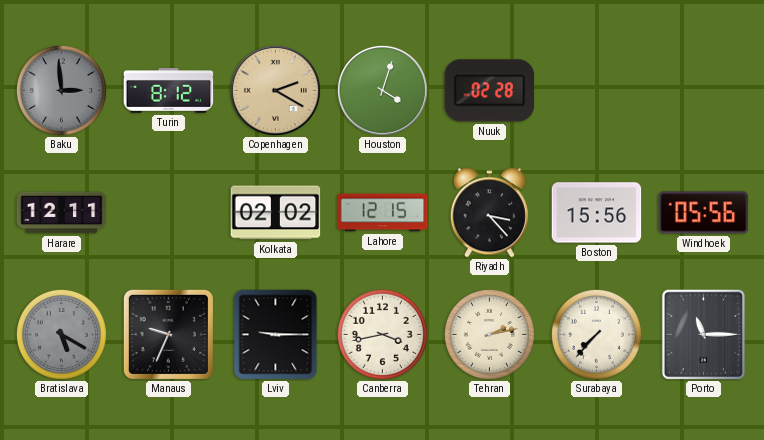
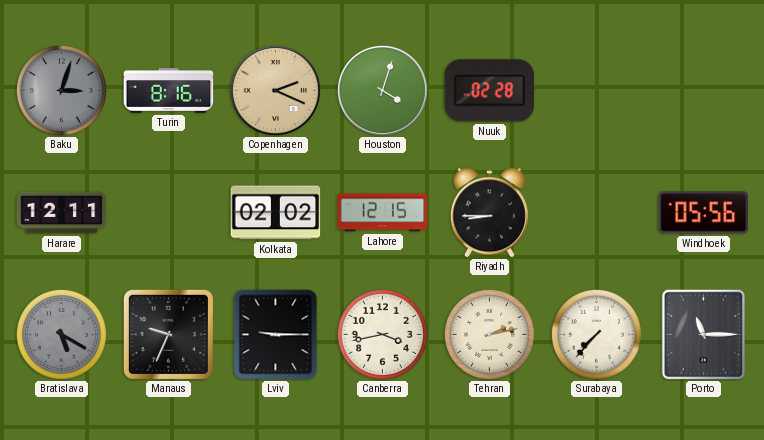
Baku: 2:59 -> 3:03 (61, 90)
Turin: 8:12 -> 8:16 (169, 91)
Copenhagen: 2:20 -> 2:19 (275, 90)
Riyadh: 3:23 -> 8:45 (489, 213)
Boston: 15:56 -> none (597, 213)
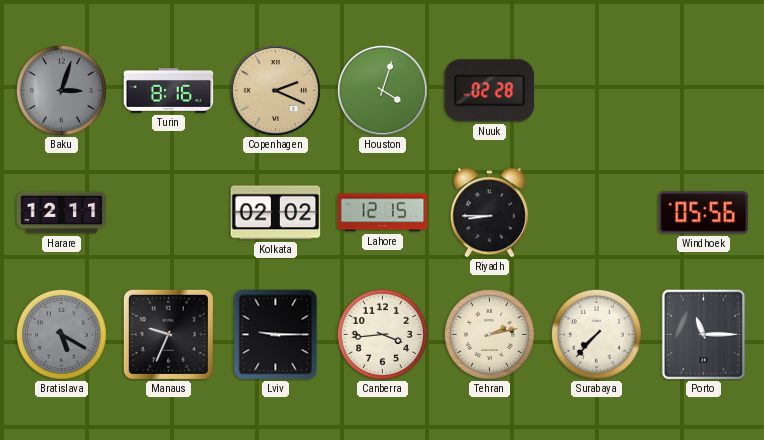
Canberra: 3:43 -> 3:44 (382, 334)
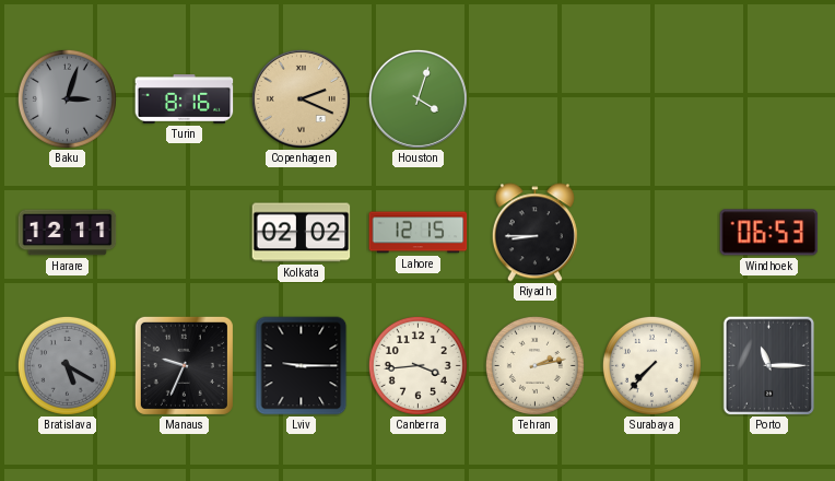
Nuuk: 02:28 -> none (490, 91)
Windhoek: 05:56 -> 06:53 (769, 233)
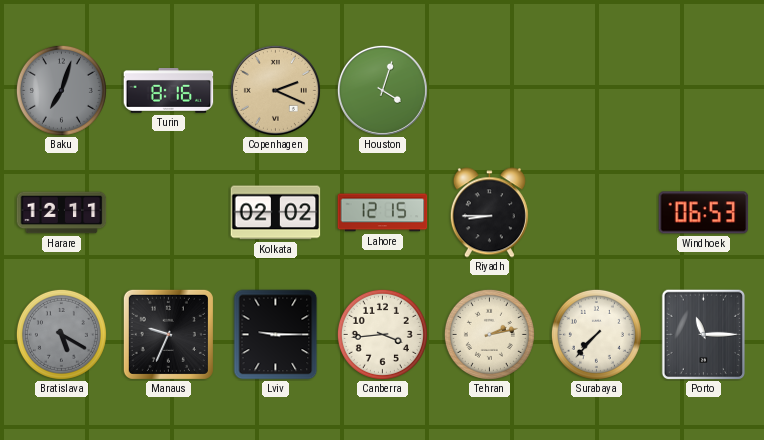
Baku: 3:03 -> 7:03 (61, 90)
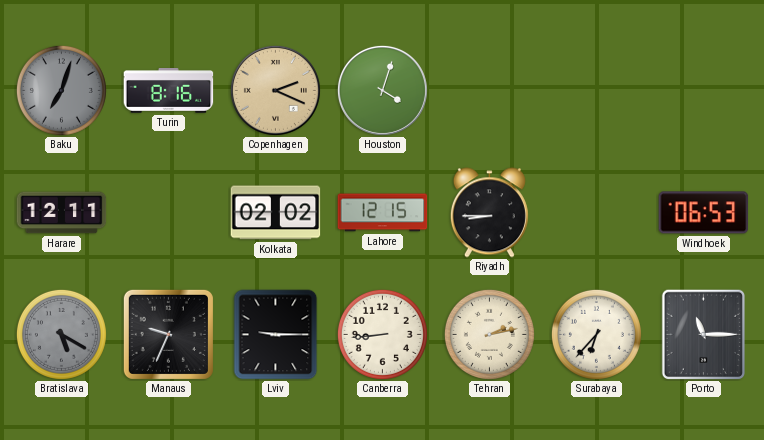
Canberra: 3:44 -> 8:44 (382, 334)
Surabaya: 7:37 -> 6:37 (596, 334)
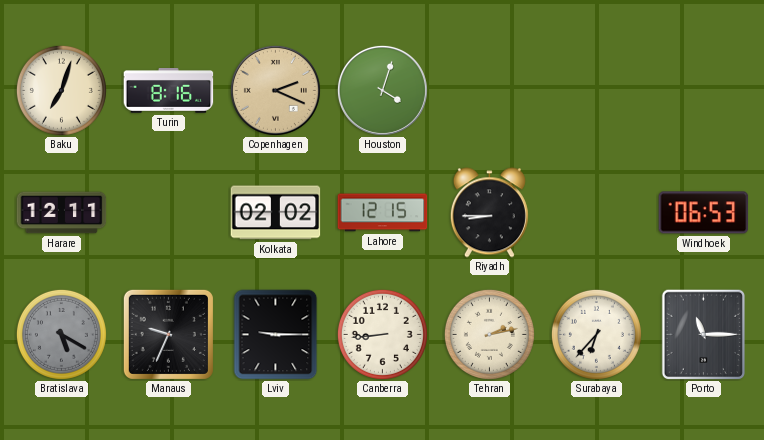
Baku dial: grey -> cream (61, 90)
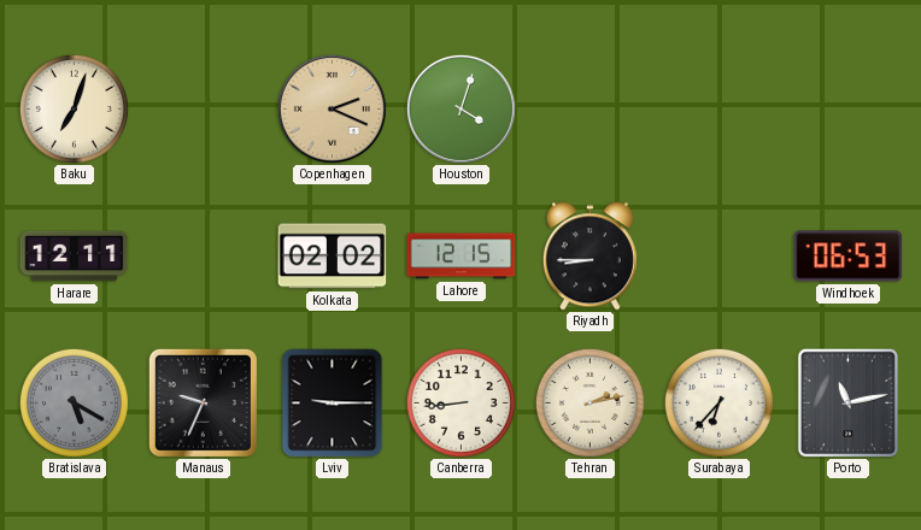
Turin: 8:16 -> none (169, 91)
Porto: 11:15 -> 11:13 (847, 402)
